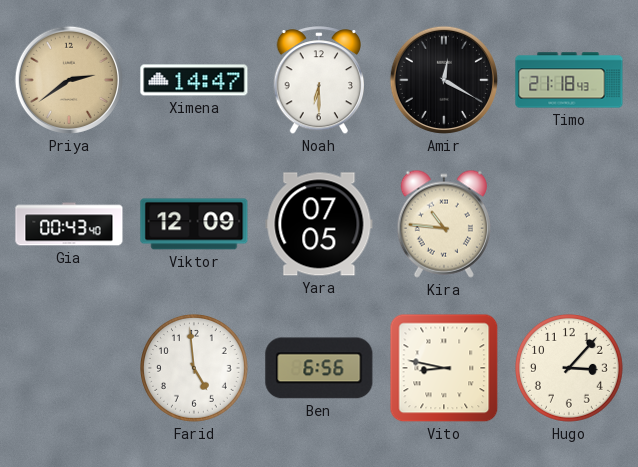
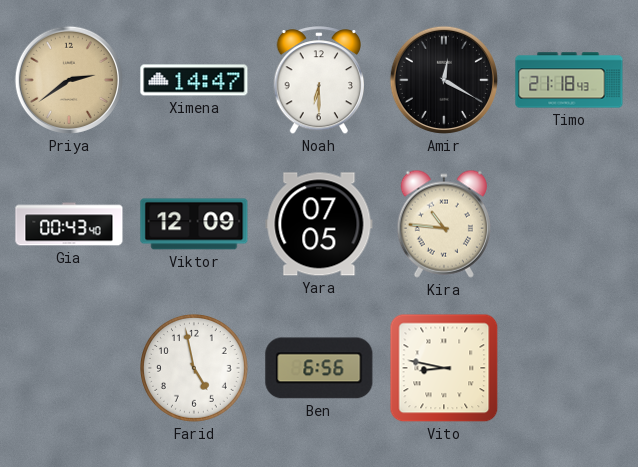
Farid: 4:59 -> 4:58 (195, 369)
Hugo: 3:07 -> none (570, 369)
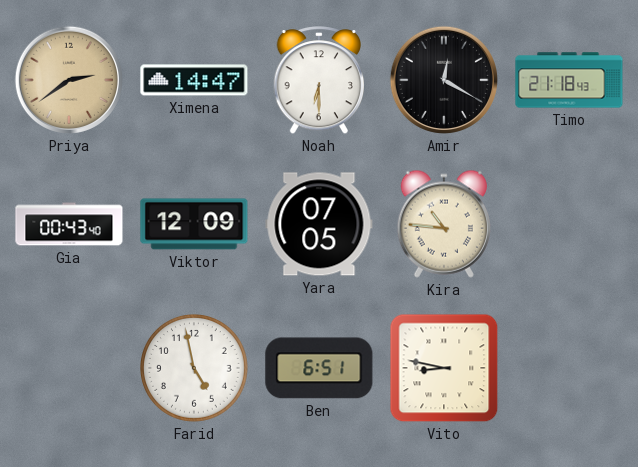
Ben: 6:56 -> 6:51 (319, 368)
